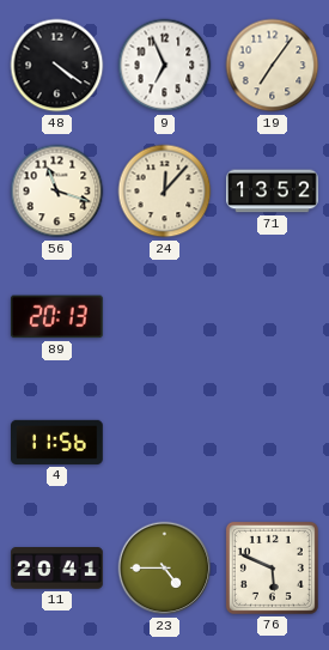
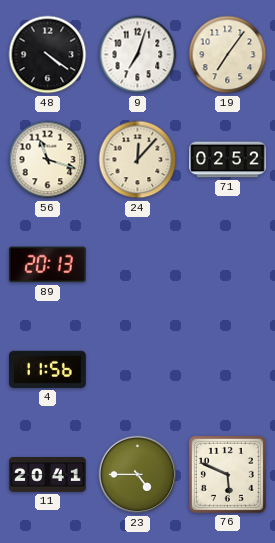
9: 6:56 -> 7:03 (138, 55)
71: 13:52 -> 02:52 (228, 160)
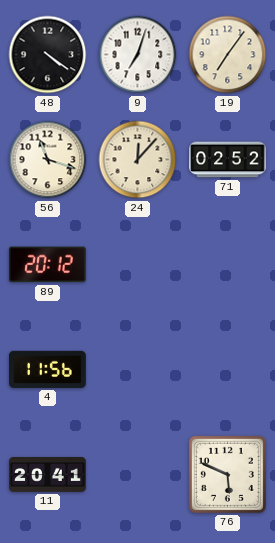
89: 20:13 -> 20:12 (47, 265)
23: 4:45 -> none (138, 475)
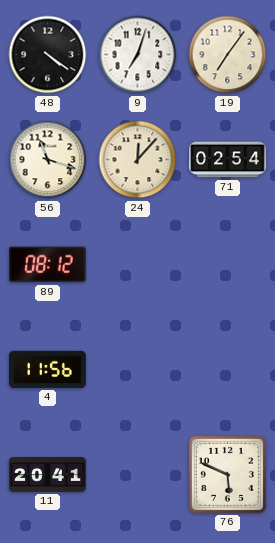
71: 02:52 -> 02:54 (228, 160)
89: 20:12 -> 08:12 (47, 265)
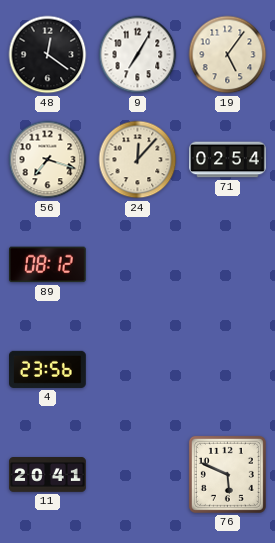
48: 4:21 -> 12:21 (48, 55)
9: 7:03 -> 7:05 (138, 55)
19: 7:06 -> 5:06 (228, 55)
56: 11:18 -> 7:18 (48, 160)
4: 11:56 -> 23:56 (48, 369)
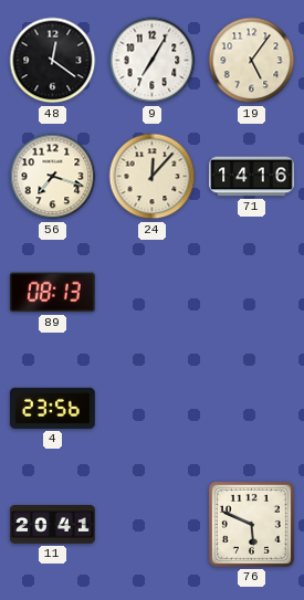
71: 02:54 -> 14:16 (252, 177)
89: 08:12 -> 08:13 (52, 293)
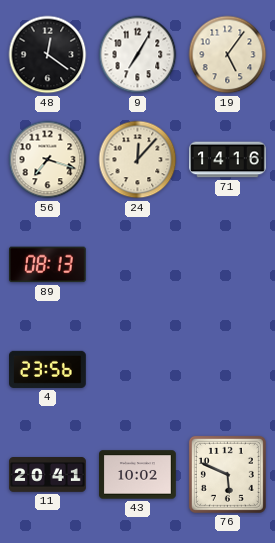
43: none -> 10:02 (138, 475)
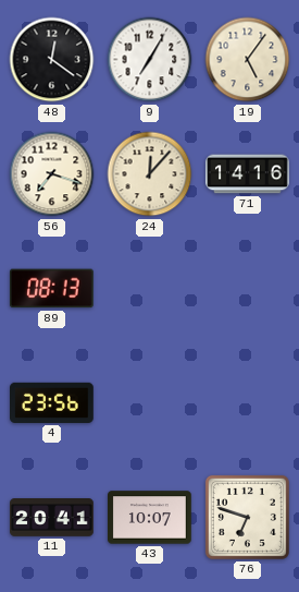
43: 10:02 -> 10:07 (150, 518)
76: 5:49 -> 6:48 (247, 517)
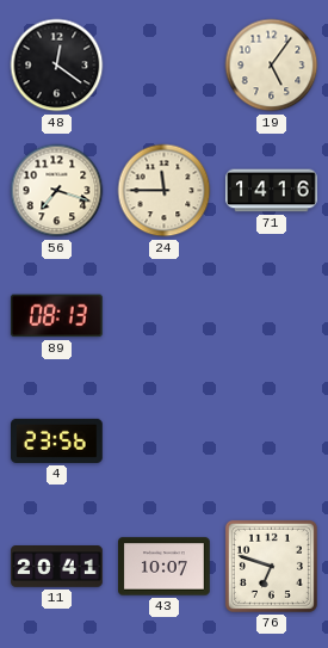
9: 7:05 -> none (150, 60)
24: 12:07 -> 11:45 (165, 191)
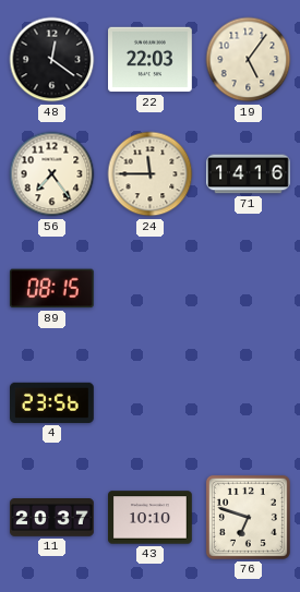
22: none -> 22:03 (151, 60)
56: 7:18 -> 7:24 (52, 174)
89: 08:13 -> 08:15 (51, 289)
11: 20:41 -> 20:37 (52, 518)
43: 10:07 -> 10:10 (151, 518)
